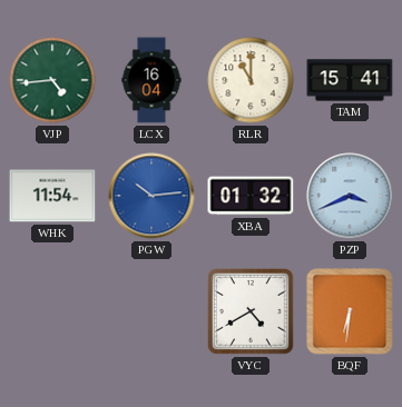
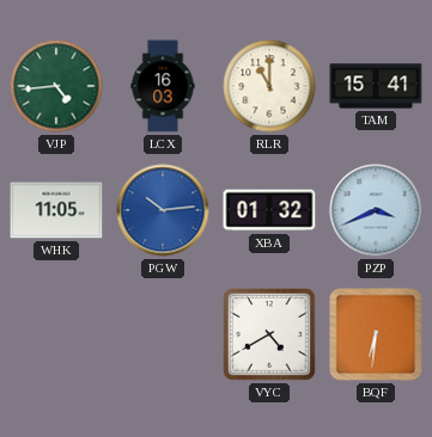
LCX: 16:04 -> 16:03 (163, 86)
WHK: 11:54 -> 11:05 (56, 210)
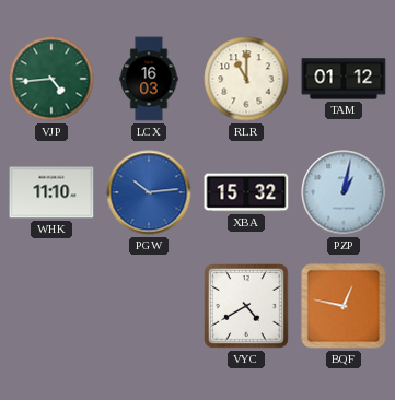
TAM: 15:41 -> 01:12 (344, 79)
WHK: 11:05 -> 11:10 (51, 192)
XBA: 01:32 -> 15:32 (246, 192)
PZP: 3:41 -> 1:02 (344, 192)
BQF: 6:31 -> 12:47 (344, 306)
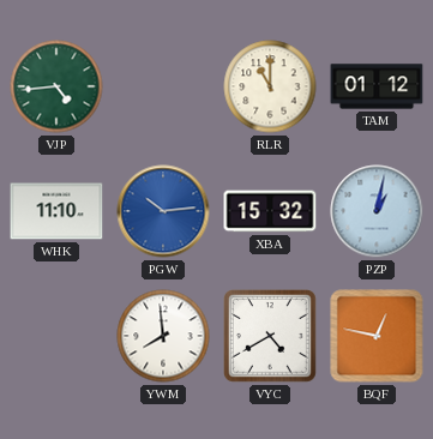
LCX: 16:03 -> none (149, 79)
YWM: none -> 7:59 (163, 336)
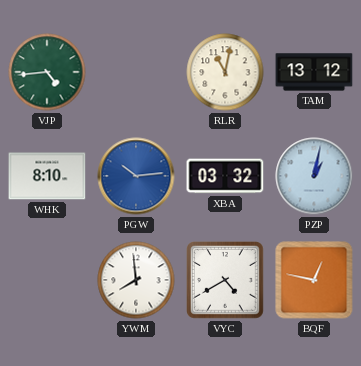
RLR: 11:00 -> 11:02 (225, 72)
TAM: 01:12 -> 13:12 (314, 72)
WHK: 11:10 -> 8:10 (47, 176)
XBA: 15:32 -> 03:32 (225, 176)
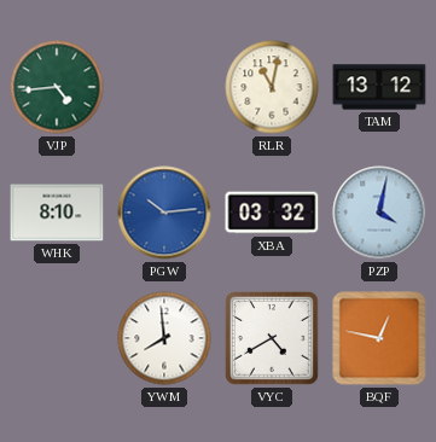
PZP: 1:02 -> 4:02 (379, 213)
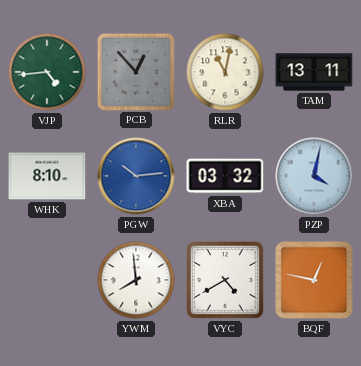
PCB: none -> 12:53 (135, 71)
TAM: 13:12 -> 13:11 (314, 72)
